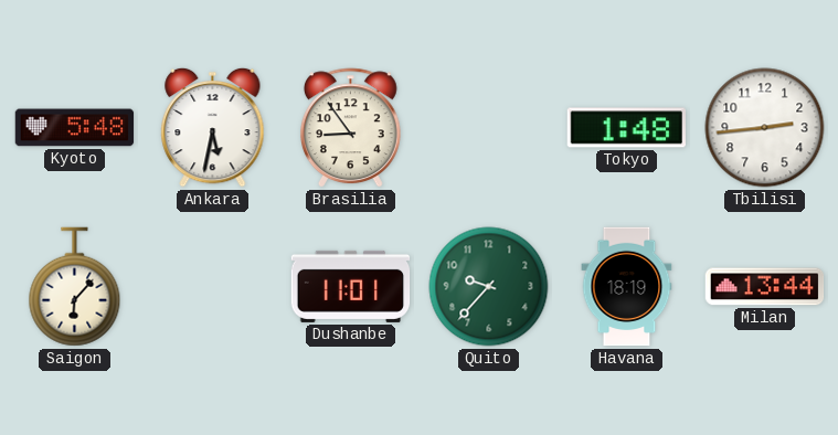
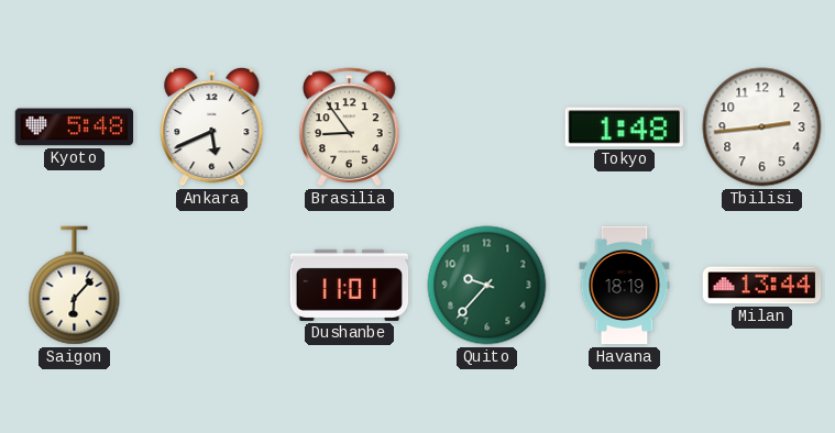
Ankara: 5:32 -> 5:41 (212, 126)
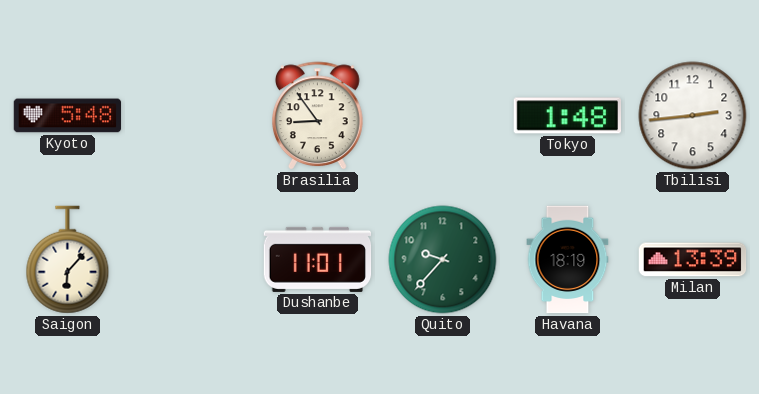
Ankara: 5:41 -> none (212, 126)
Milan: 13:44 -> 13:39 (693, 260)
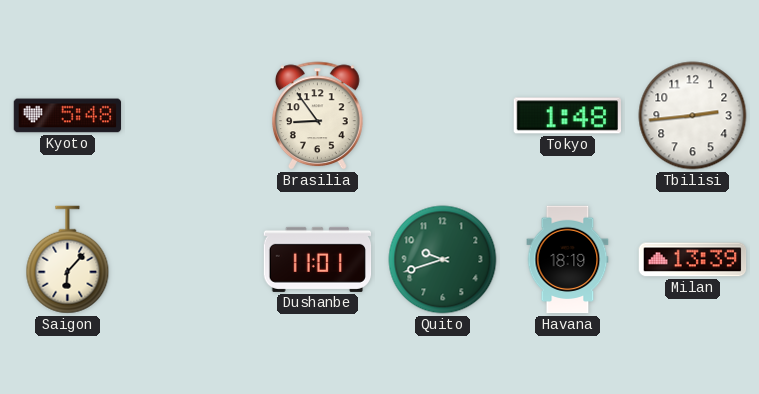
Quito: 9:37 -> 9:42 (443, 260)
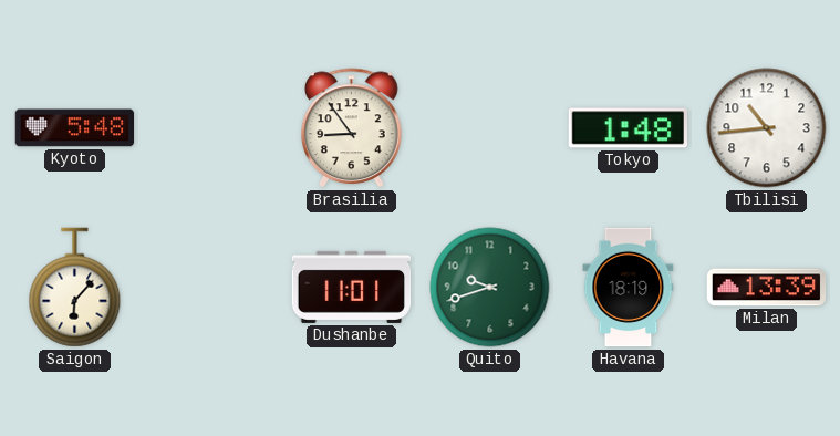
Tbilisi: 2:44 -> 10:44 (767, 128)
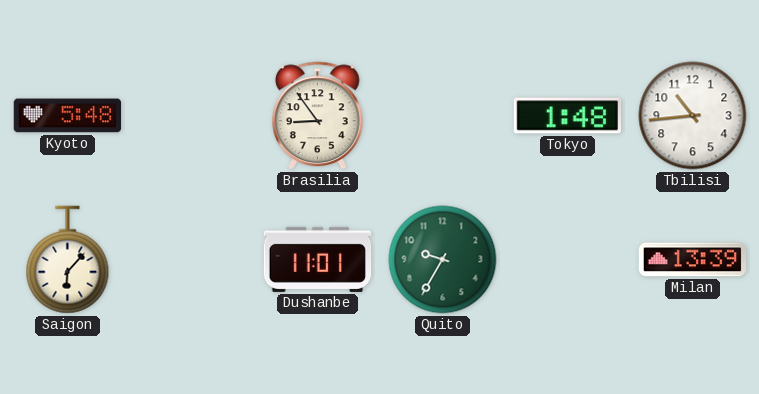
Quito: 9:42 -> 9:35 (443, 260)
Havana: 18:19 -> none (629, 288)
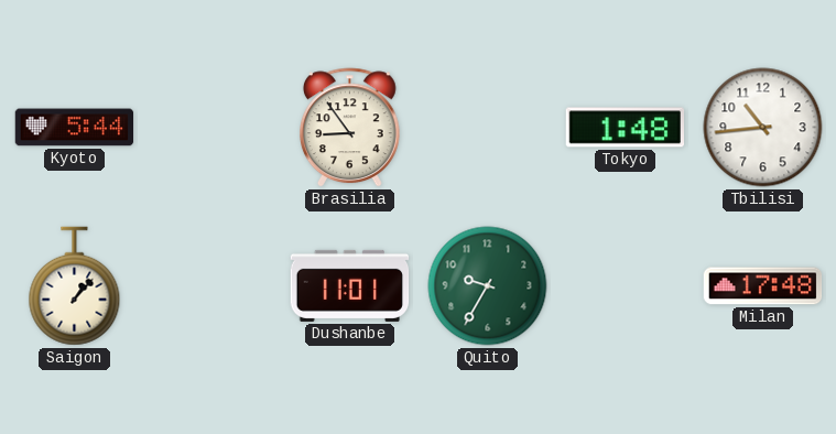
Kyoto: 5:48 -> 5:44 (75, 128)
Saigon: 6:07 -> 1:07 (75, 286)
Milan: 13:39 -> 17:48 (763, 286)
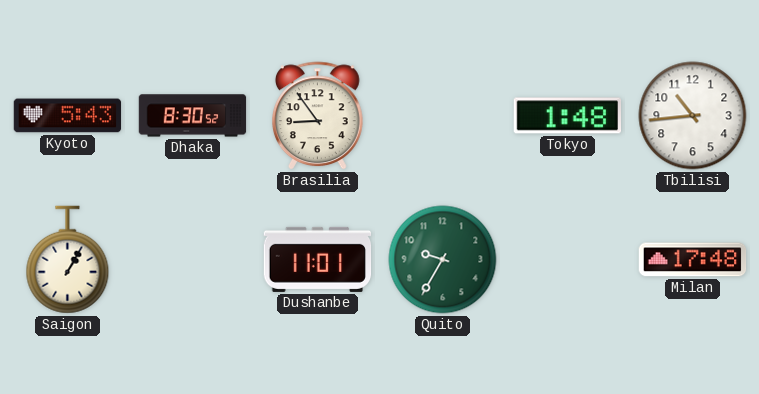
Kyoto: 5:44 -> 5:43 (68, 116)
Dhaka: none -> 8:30 (193, 116)
Saigon: 1:07 -> 1:05 (68, 260)
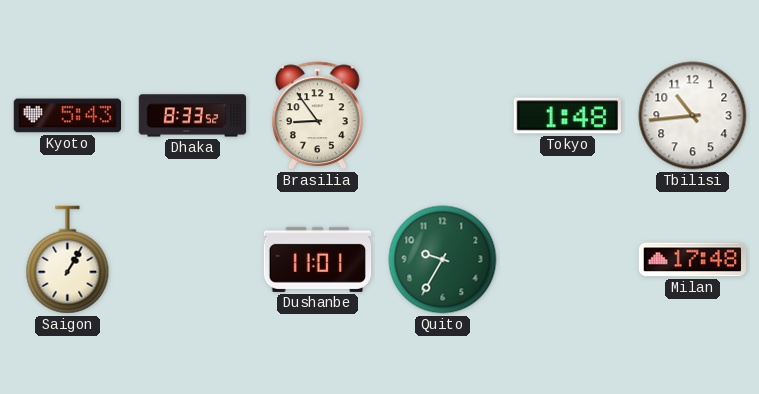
Dhaka: 8:30 -> 8:33 (193, 116)
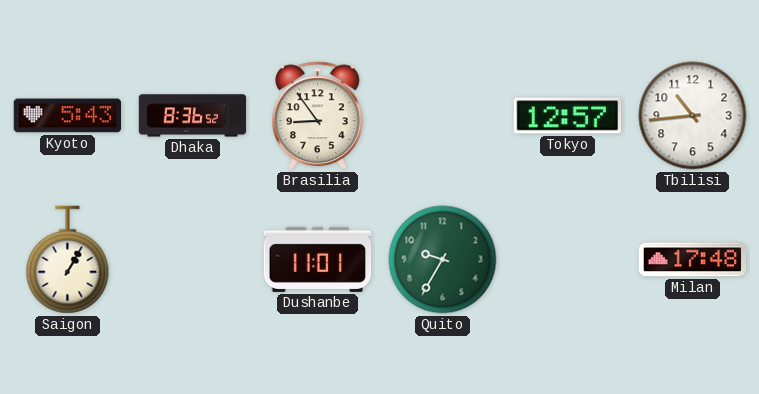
Dhaka: 8:33 -> 8:36 (193, 116)
Tokyo: 1:48 -> 12:57 (567, 116)
